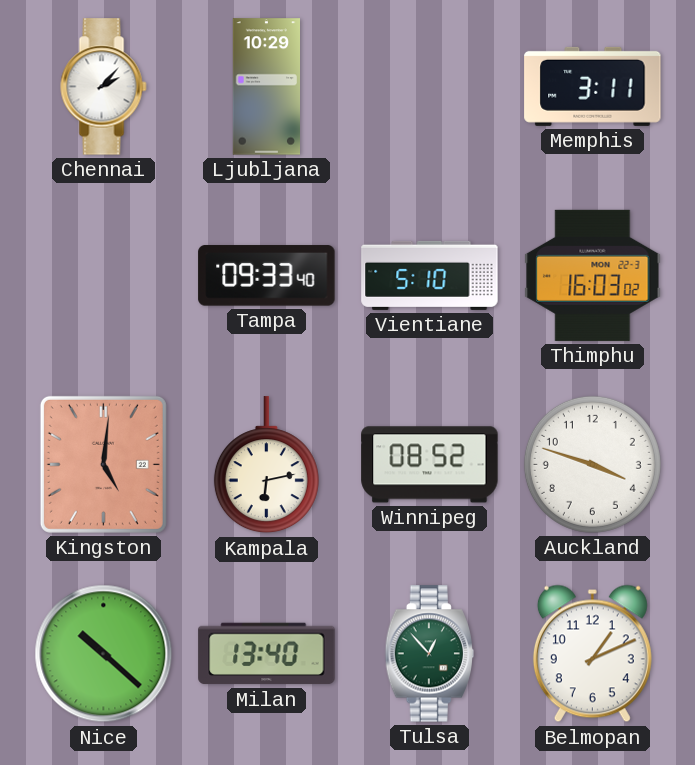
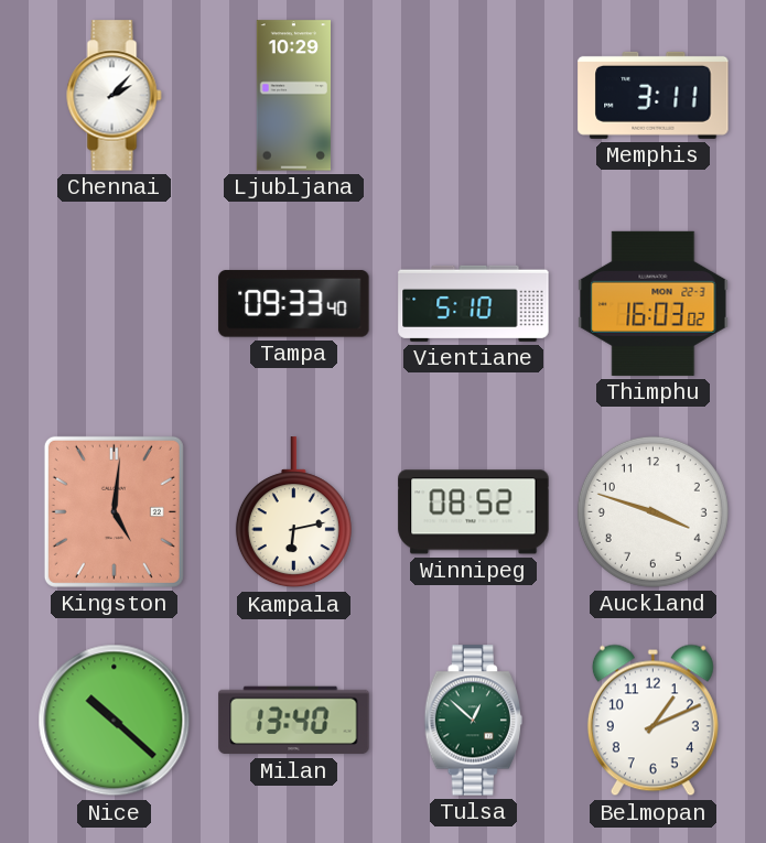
Tulsa: 12:53 -> 12:52 (473, 721)
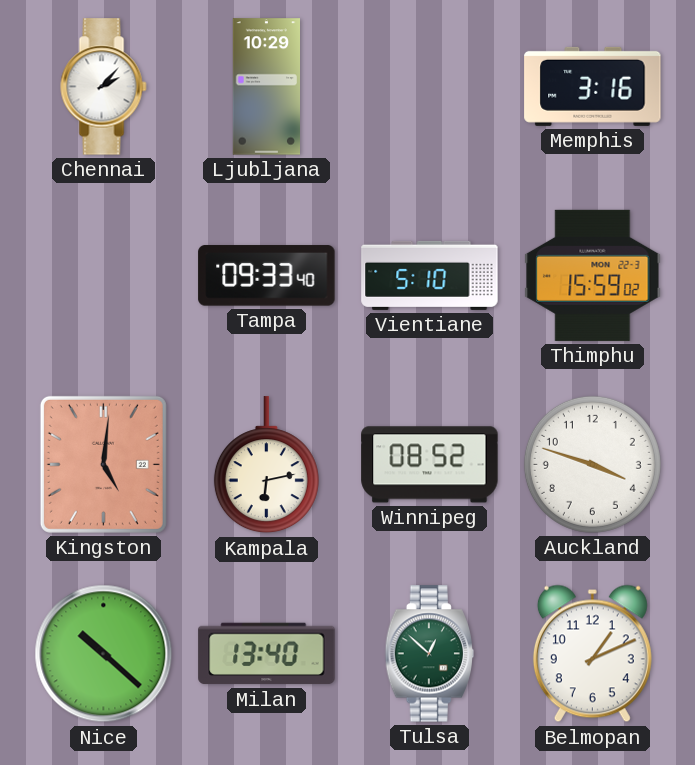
Memphis: 3:11 -> 3:16 (593, 86)
Thimphu: 16:03 -> 15:59 (593, 275)
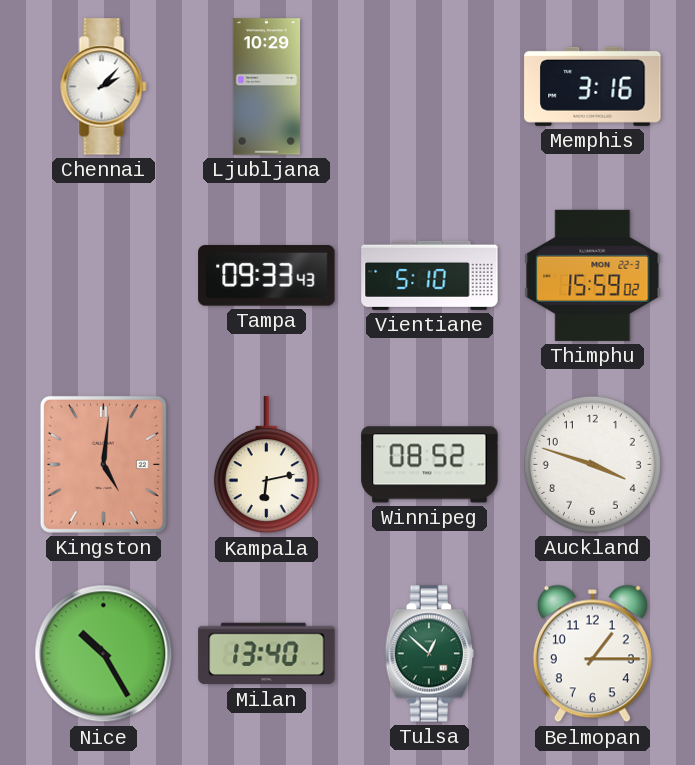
Tampa: 09:33:40 -> 09:33:43 (267, 276)
Nice: 10:22 -> 10:25 (104, 654)
Belmopan: 1:11 -> 1:15 (592, 654)
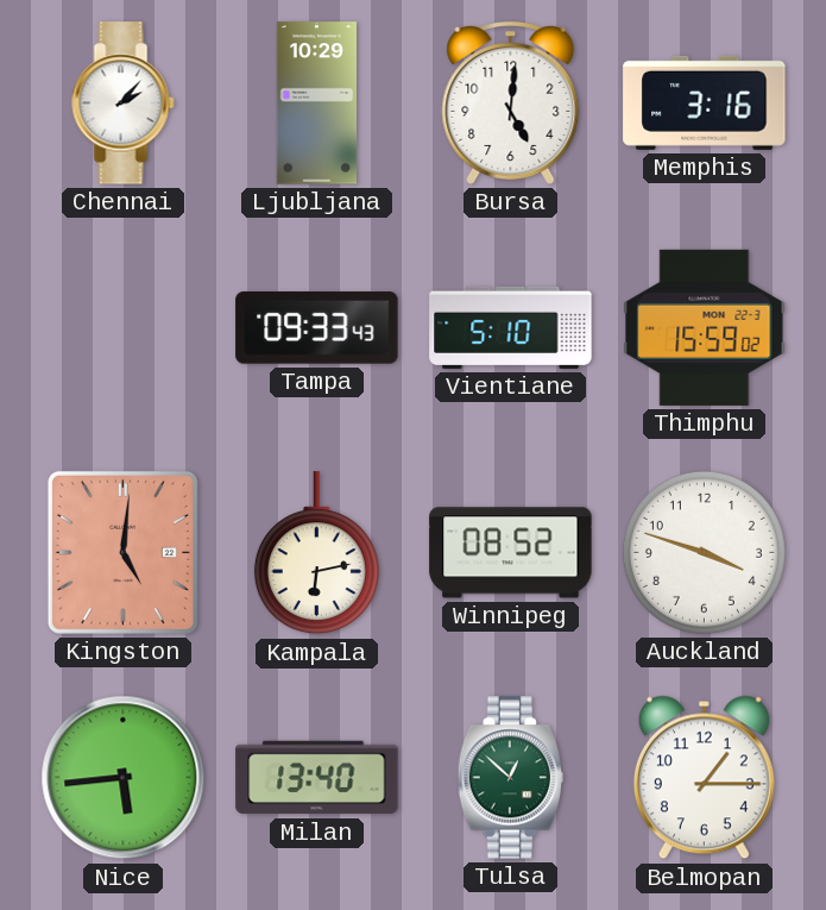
Bursa: none -> 5:01 (511, 103)
Nice: 10:25 -> 5:44 (124, 778)
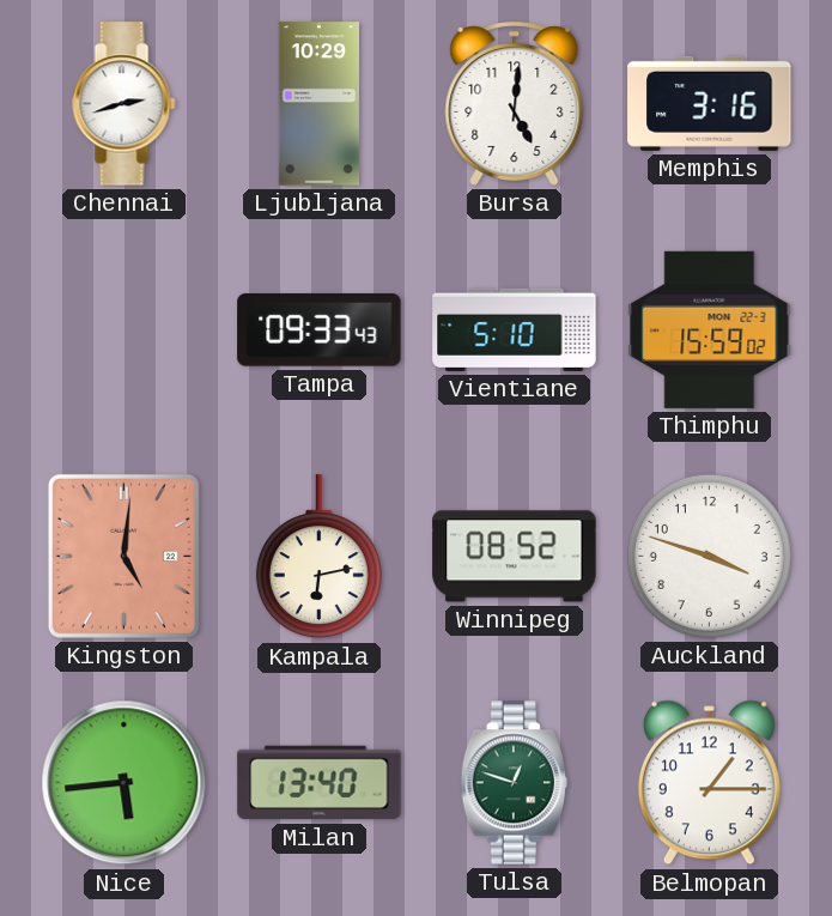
Chennai: 2:07 -> 2:42 (125, 104)
Tulsa: 12:52 -> 12:48 (514, 783)
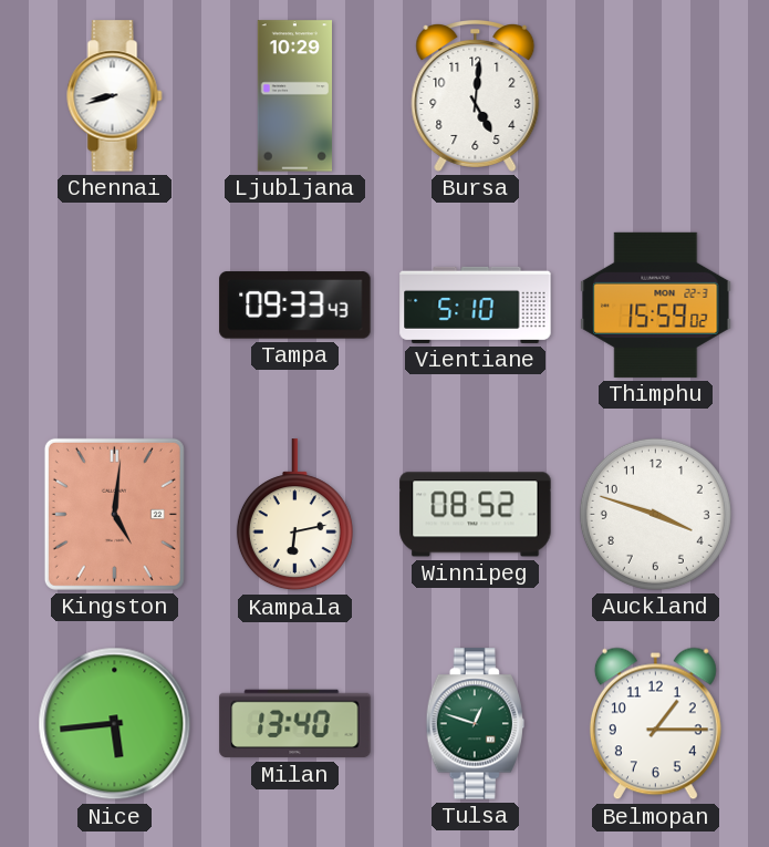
Chennai: 2:42 -> 8:42 (115, 96)
Memphis: 3:16 -> none (710, 103)
